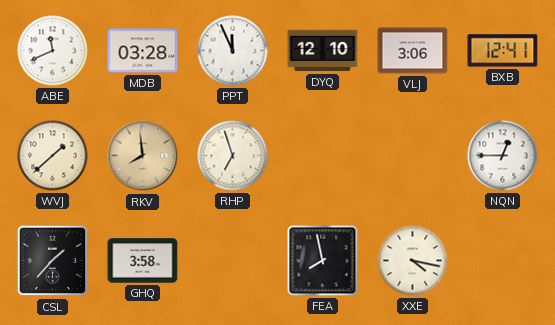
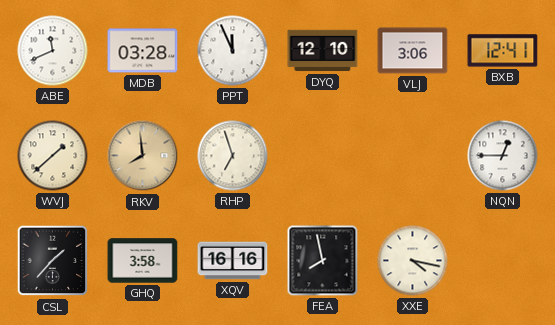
XQV: none -> 16:16 (233, 261)
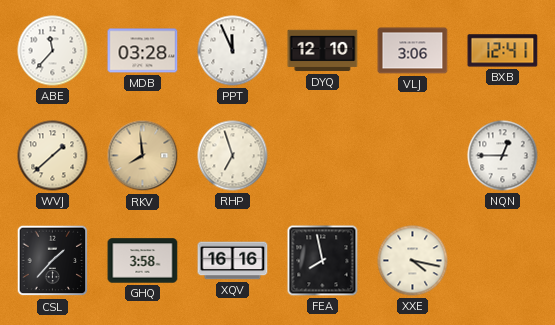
ABE: 11:41 -> 11:37 (53, 51)
